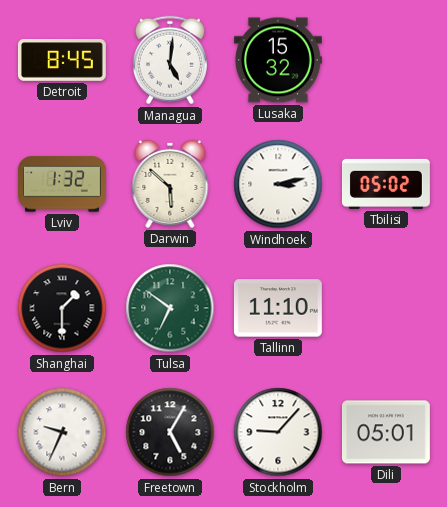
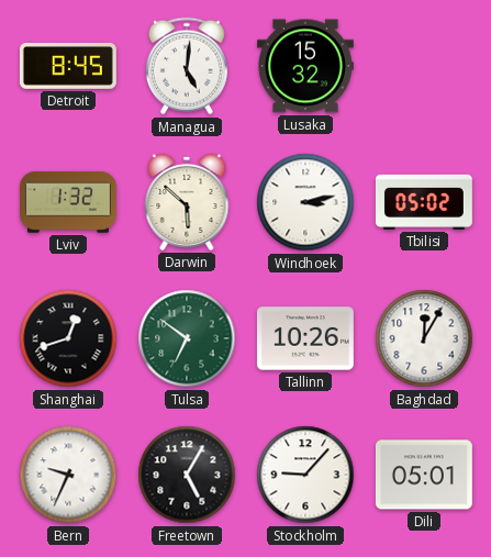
Shanghai: 1:30 -> 12:42 (68, 338)
Tallinn: 11:10 -> 10:26 (305, 338)
Baghdad: none -> 12:05 (424, 338)
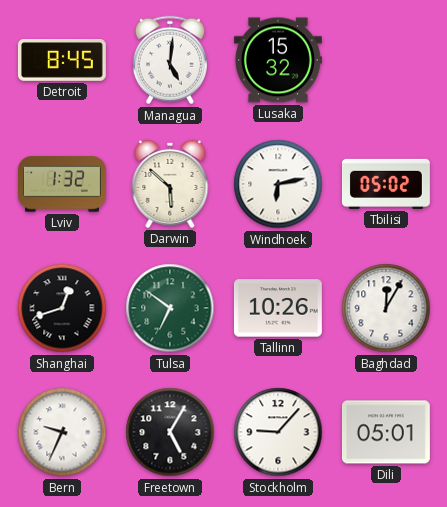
Windhoek: 3:13 -> 6:13 (278, 184)
